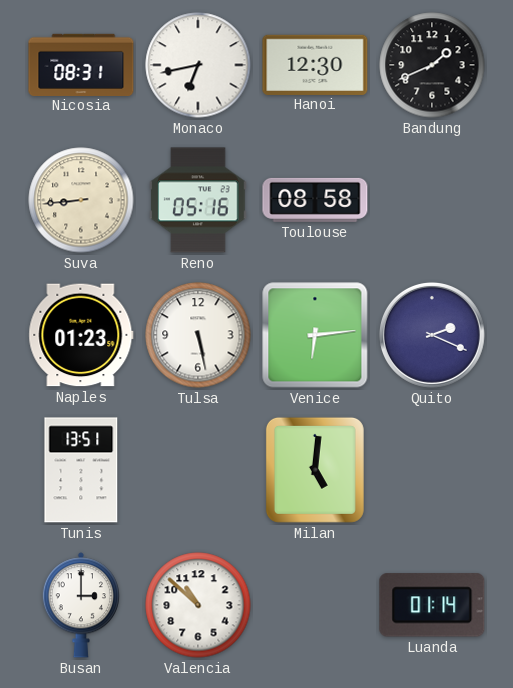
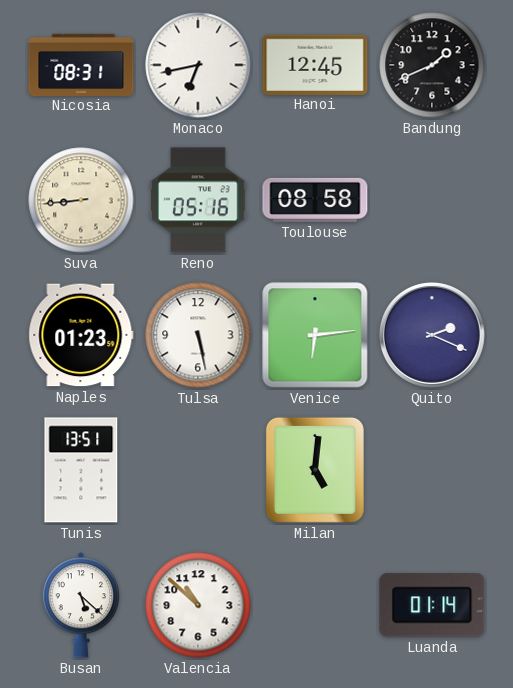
Hanoi: 12:30 -> 12:45 (315, 64)
Busan: 3:00 -> 5:22 (81, 605)
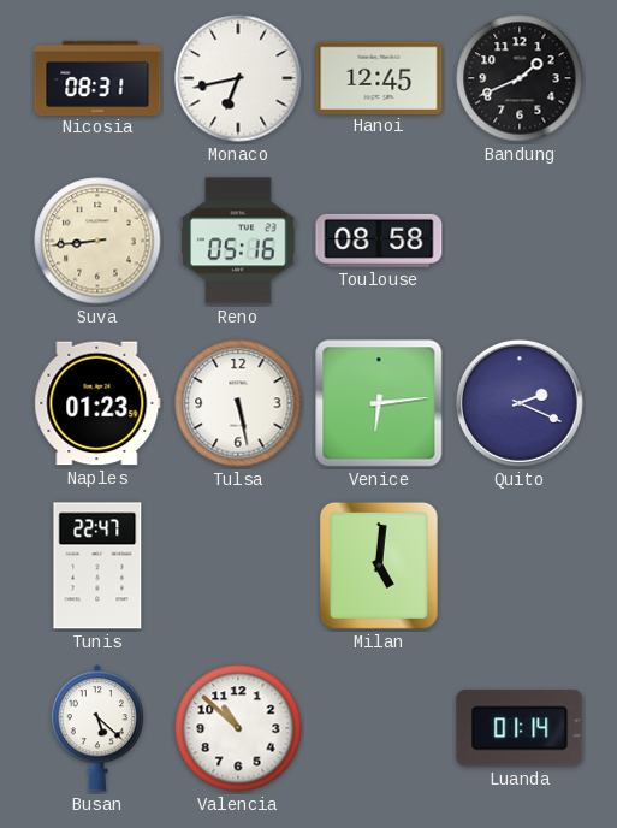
Tunis: 13:51 -> 22:47 (97, 566)
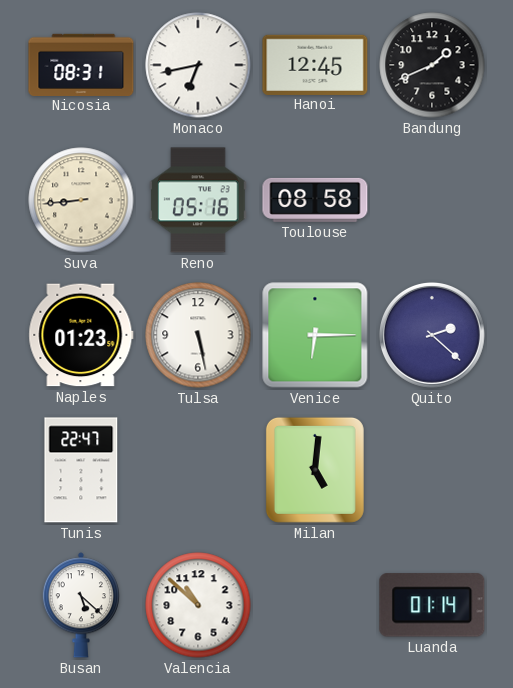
Venice: 6:14 -> 6:15 (315, 335)
Quito: 2:19 -> 2:22 (432, 335)
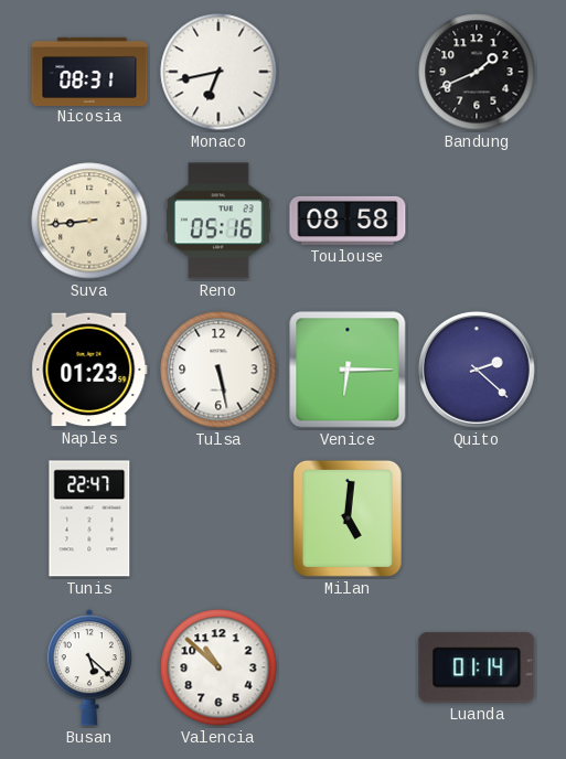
Hanoi: 12:45 -> none (315, 64)
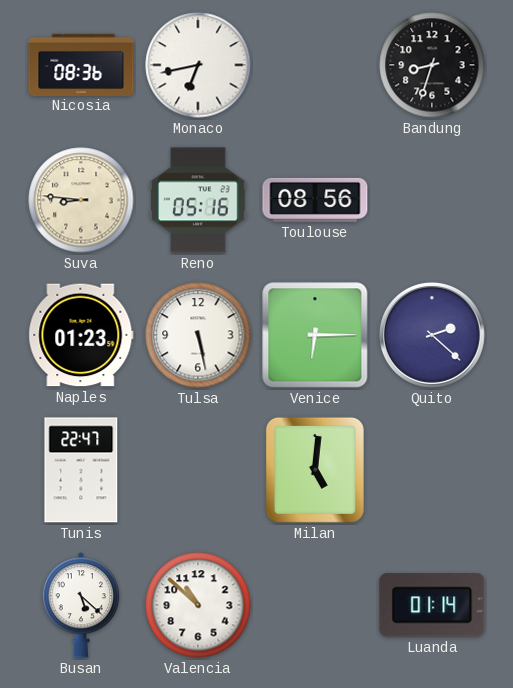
Nicosia: 08:31 -> 08:36 (81, 64)
Bandung: 1:41 -> 8:33 (432, 65)
Suva: 8:44 -> 8:46 (81, 200)
Toulouse: 08:58 -> 08:56 (315, 200)
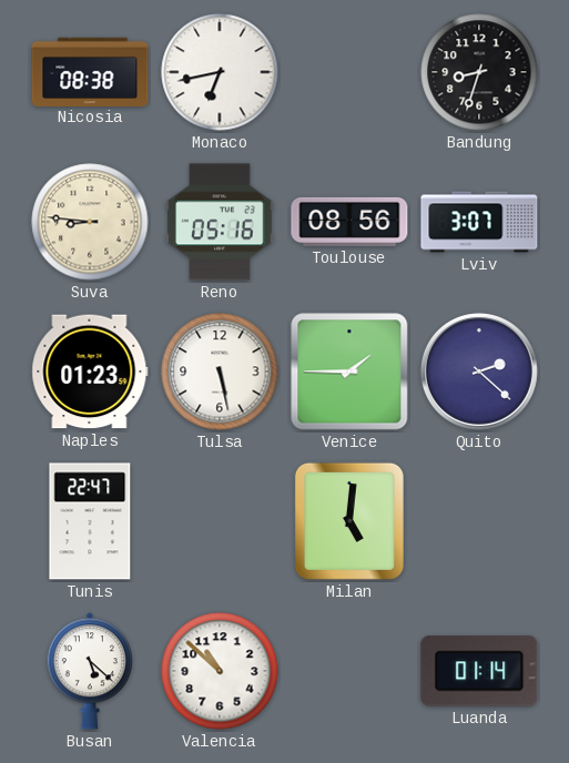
Nicosia: 08:36 -> 08:38 (90, 71)
Lviv: none -> 3:07 (479, 222)
Venice: 6:15 -> 1:45 (349, 372)
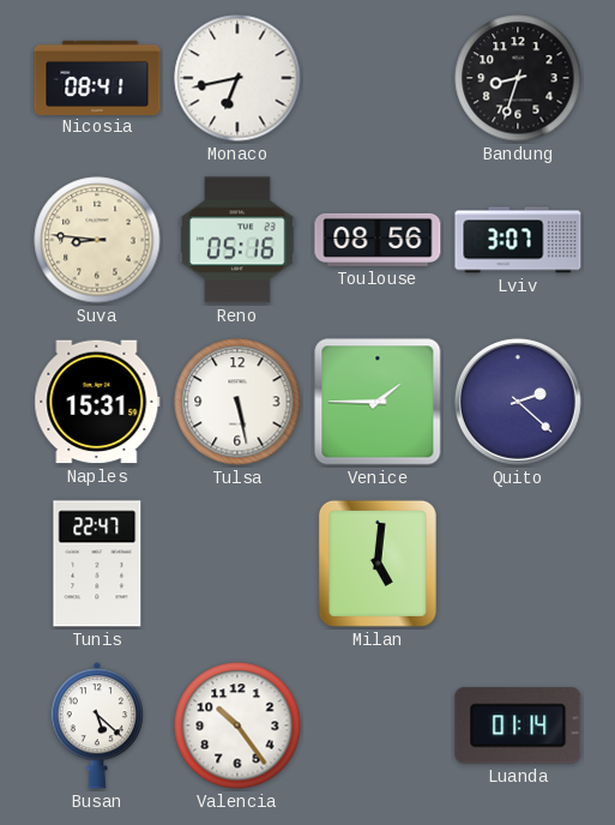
Nicosia: 08:38 -> 08:41 (97, 77)
Naples: 01:23 -> 15:31 (97, 402)
Valencia: 10:52 -> 10:24 (237, 725)
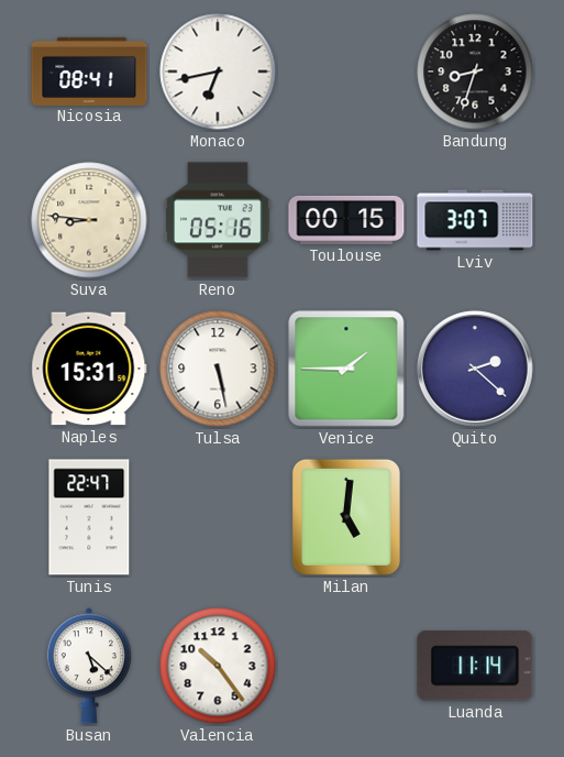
Toulouse: 08:56 -> 00:15 (346, 220)
Luanda: 01:14 -> 11:14 (475, 666)
